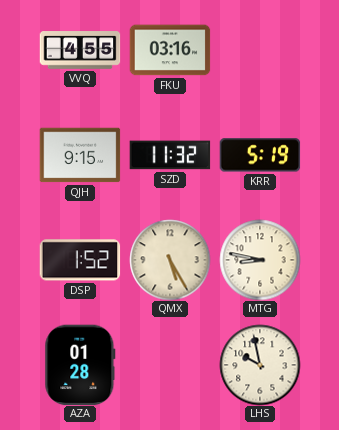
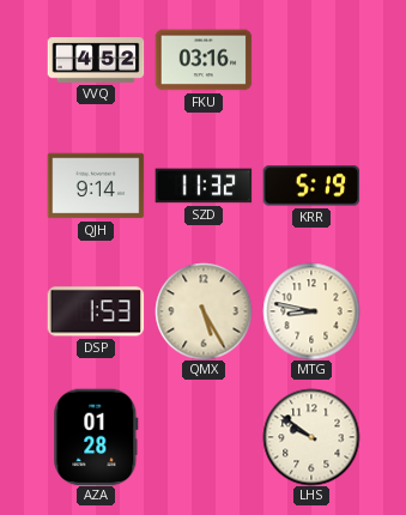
VVQ: 4:55 -> 4:52 (96, 60)
QJH: 9:15 -> 9:14 (96, 186)
DSP: 1:52 -> 1:53 (96, 311)
LHS: 9:58 -> 9:51 (311, 437)
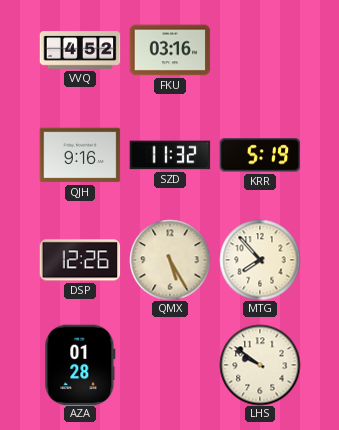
QJH: 9:14 -> 9:16 (80, 155)
DSP: 1:53 -> 12:26 (80, 260)
MTG: 8:47 -> 7:53 (260, 260)
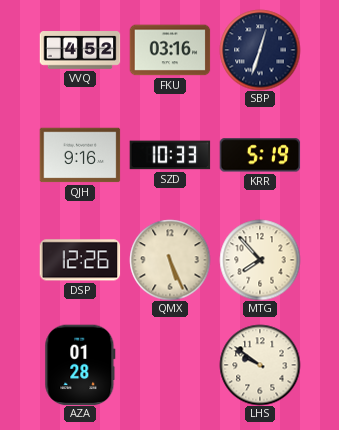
SBP: none -> 12:33 (260, 50)
SZD: 11:32 -> 10:33 (170, 155)
QMX: 5:25 -> 5:26 (170, 260)
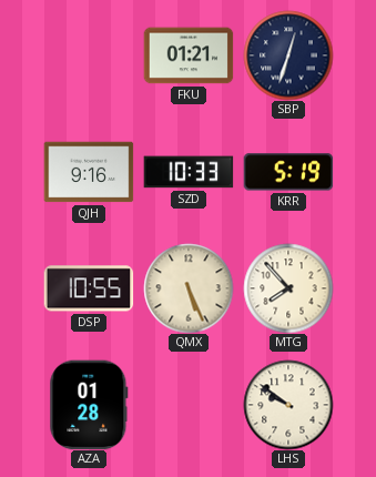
VVQ: 4:52 -> none (80, 50)
FKU: 03:16 -> 01:21 (189, 55)
DSP: 12:26 -> 10:55 (89, 288)
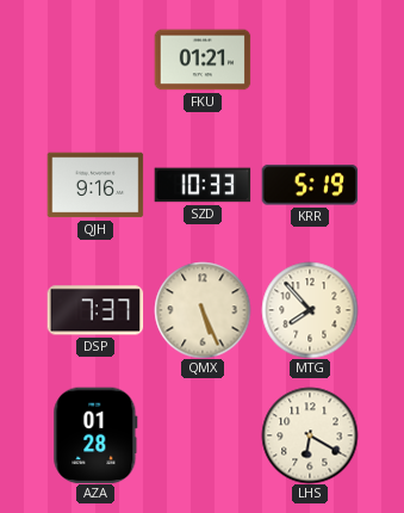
SBP: 12:33 -> none (288, 55)
DSP: 10:55 -> 7:37 (95, 310)
LHS: 9:51 -> 6:20 (310, 435)
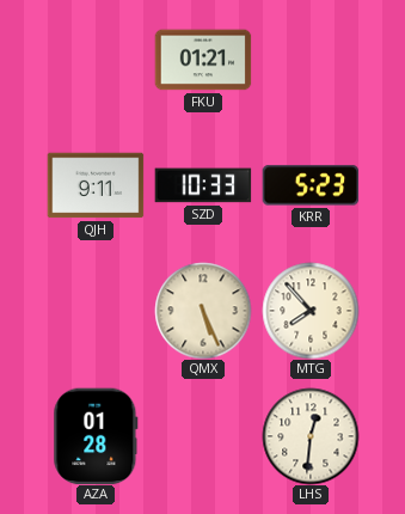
QJH: 9:16 -> 9:11 (96, 185)
KRR: 5:19 -> 5:23 (311, 185)
DSP: 7:37 -> none (95, 310)
LHS: 6:20 -> 12:31 (311, 436)
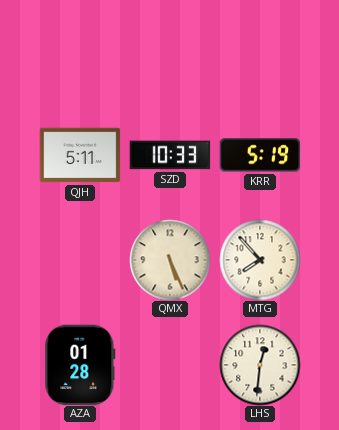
FKU: 01:21 -> none (203, 60)
QJH: 9:11 -> 5:11 (80, 155)
KRR: 5:23 -> 5:19 (260, 155)
